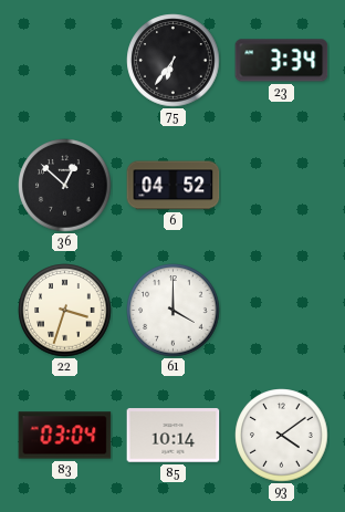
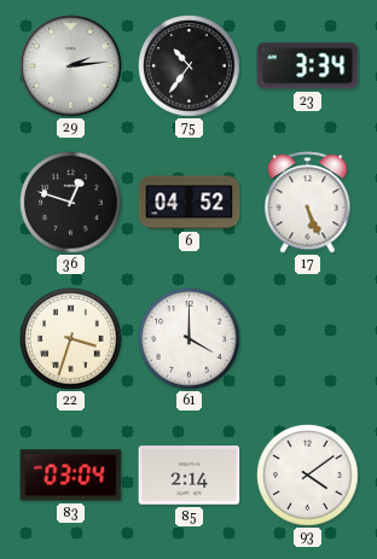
29: none -> 2:14 (71, 66)
75: 6:36 -> 10:36 (190, 66)
36: 12:52 -> 12:48 (71, 203)
17: none -> 5:26 (308, 203)
85: 10:14 -> 2:14 (190, 476)
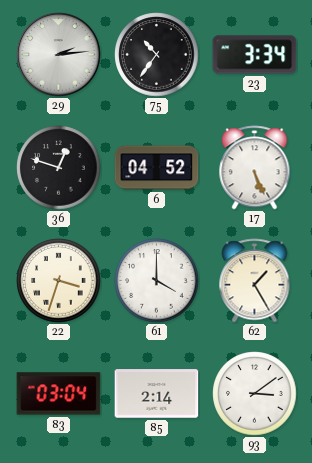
62: none -> 1:25 (255, 281)
93: 4:09 -> 3:09 (255, 394)
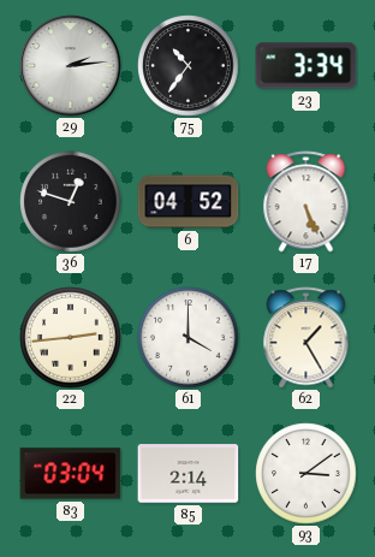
22: 3:33 -> 2:44 (71, 338)
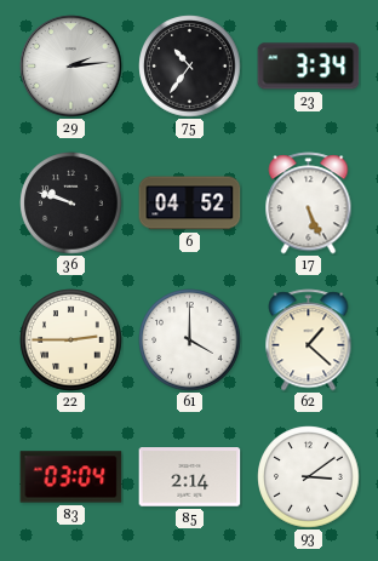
36: 12:48 -> 9:48 (71, 204)
22: 2:44 -> 2:45 (71, 340)
62: 1:25 -> 1:22 (309, 340)
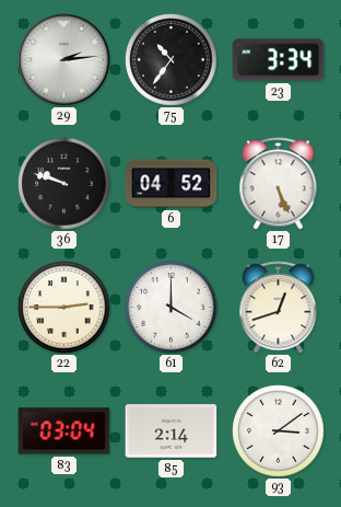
62: 1:22 -> 12:42 (279, 308)
